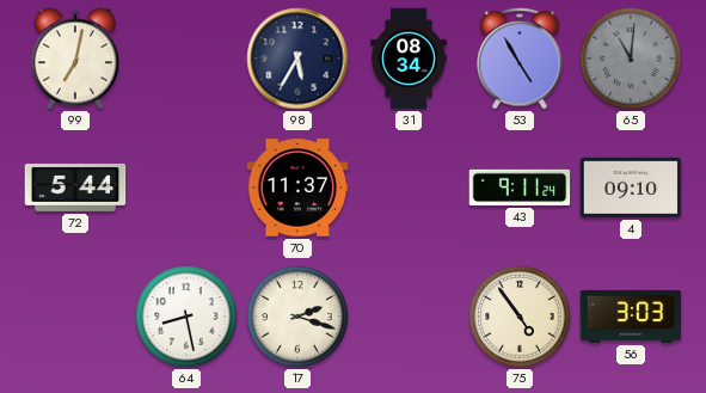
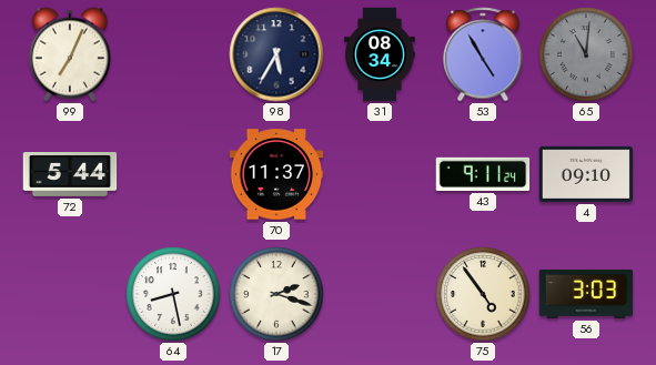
99: 7:02 -> 7:04 (70, 54)
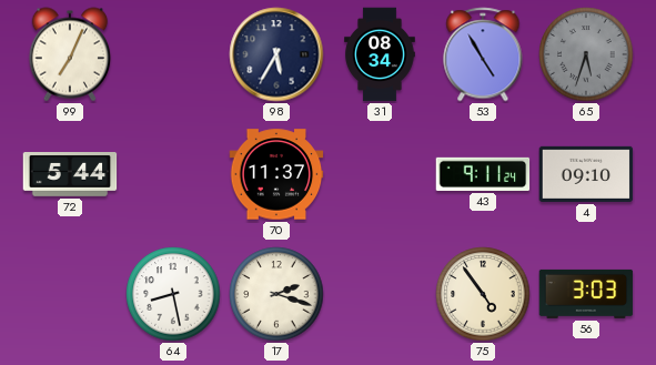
65: 11:01 -> 5:33 (586, 54)
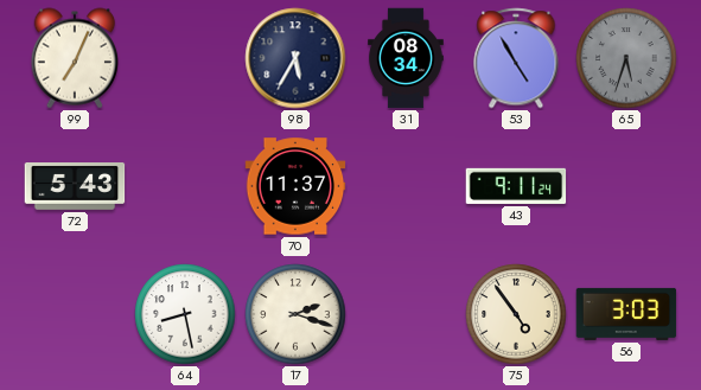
72: 5:44 -> 5:43 (75, 187)
4: 09:10 -> none (586, 174)
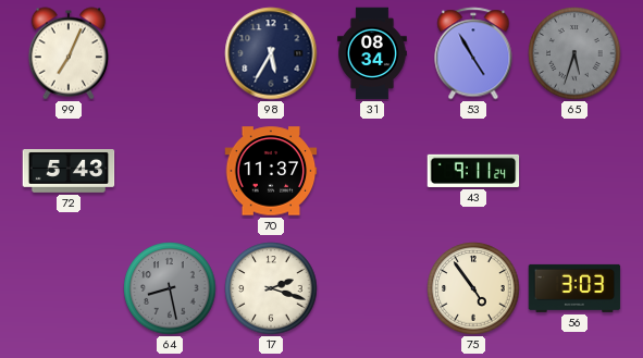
64 dial: white -> grey (170, 288)
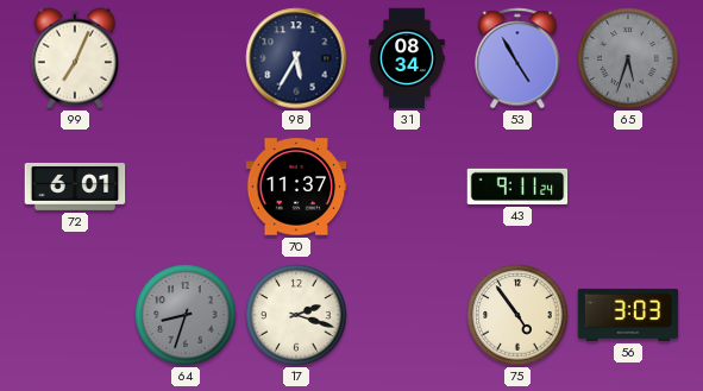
72: 5:43 -> 6:01 (75, 188)
64: 8:28 -> 8:33 (186, 315)
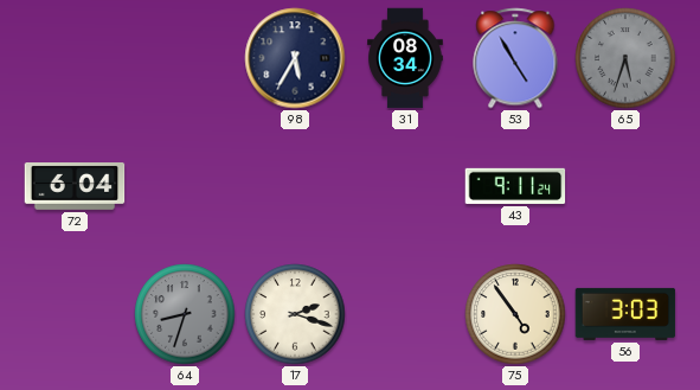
99: 7:04 -> none (75, 58)
72: 6:01 -> 6:04 (75, 187)
70: 11:37 -> none (296, 187)
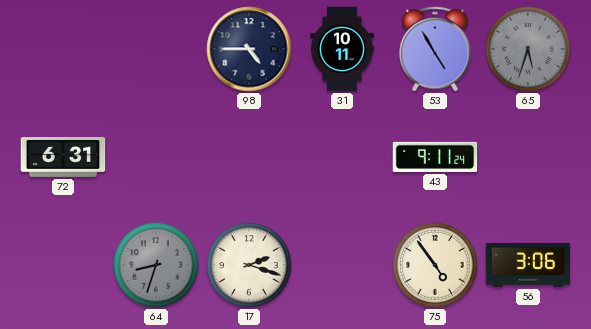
98: 5:35 -> 4:45 (249, 49)
31: 08:34 -> 10:11 (342, 49)
72: 6:04 -> 6:31 (63, 158)
56: 3:03 -> 3:06 (528, 265)
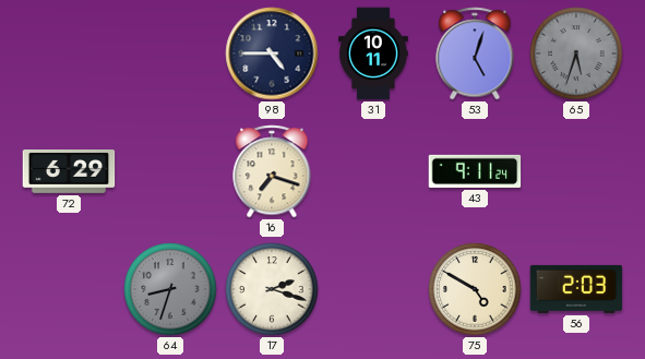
53: 4:55 -> 5:03 (475, 53)
72: 6:31 -> 6:29 (69, 172)
16: none -> 7:18 (272, 171)
75: 4:54 -> 4:50 (475, 289)
56: 3:06 -> 2:03 (576, 289)
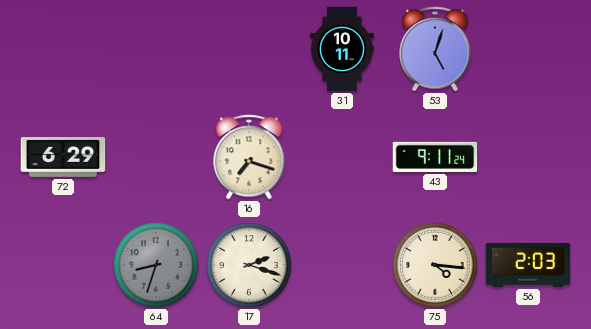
98: 4:45 -> none (272, 53)
65: 5:33 -> none (576, 53)
75: 4:50 -> 4:16 (435, 265)
